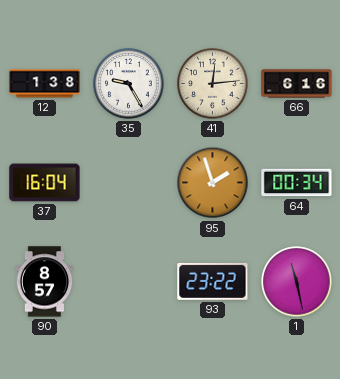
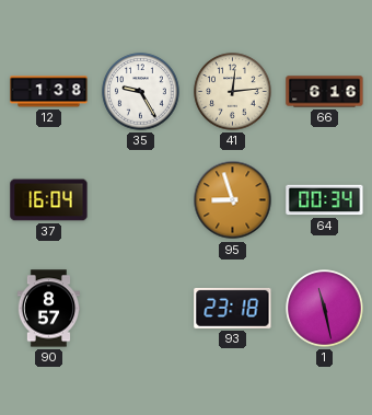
95: 1:57 -> 8:57 (233, 200)
93: 23:22 -> 23:18 (233, 308)
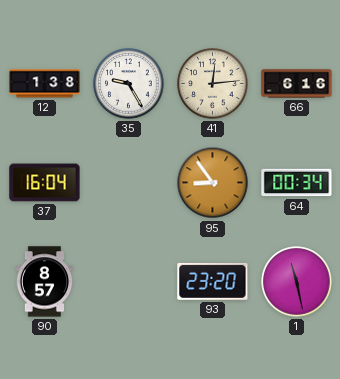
95: 8:57 -> 8:54 (213, 183)
93: 23:18 -> 23:20 (213, 281)
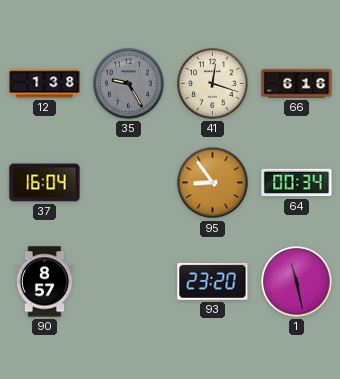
35 dial: white -> grey (129, 84)
41: 12:14 -> 12:18 (213, 84)
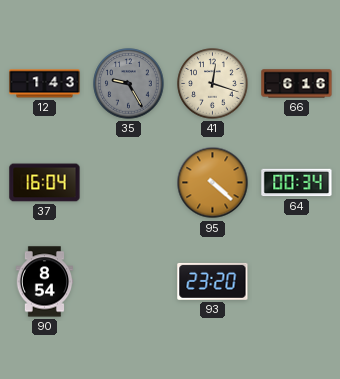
12: 1:38 -> 1:43 (45, 84)
95: 8:54 -> 4:22 (213, 183)
90: 8:57 -> 8:54 (45, 282)
1: 11:28 -> none (297, 282)
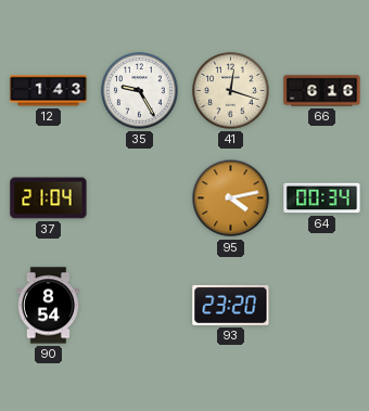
35 dial: grey -> white (140, 91)
37: 16:04 -> 21:04 (49, 198)
95: 4:22 -> 4:13 (231, 198)
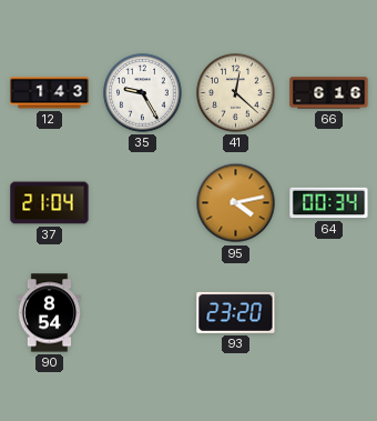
41: 12:18 -> 12:22 (236, 93)
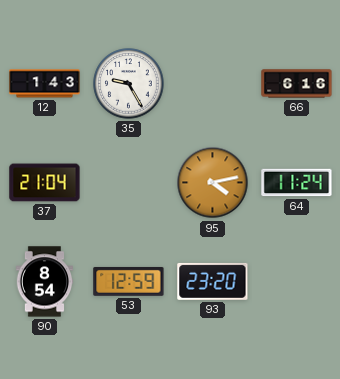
41: 12:22 -> none (236, 93)
64: 00:34 -> 11:24 (297, 183)
53: none -> 12:59 (129, 281)
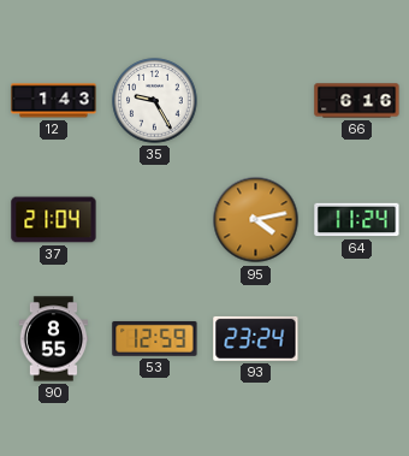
90: 8:54 -> 8:55 (54, 339)
93: 23:20 -> 23:24 (256, 338)
